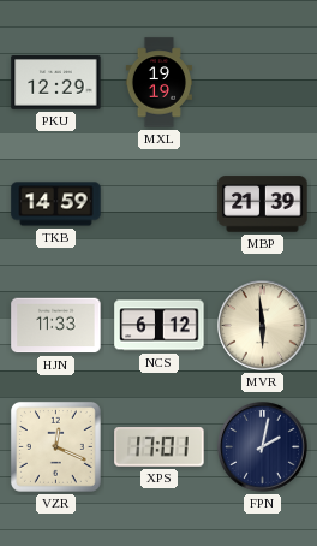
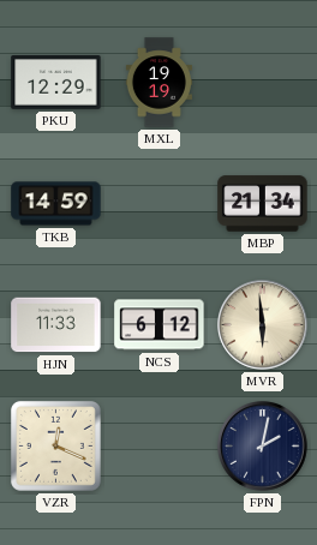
MBP: 21:39 -> 21:34 (263, 204)
XPS: 17:01 -> none (160, 447)
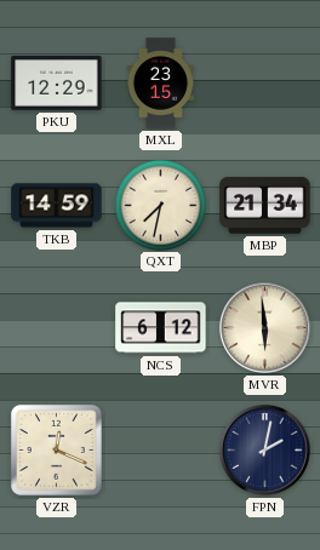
MXL: 19:19 -> 23:15 (160, 84)
QXT: none -> 7:32 (160, 205)
HJN: 11:33 -> none (56, 325)
